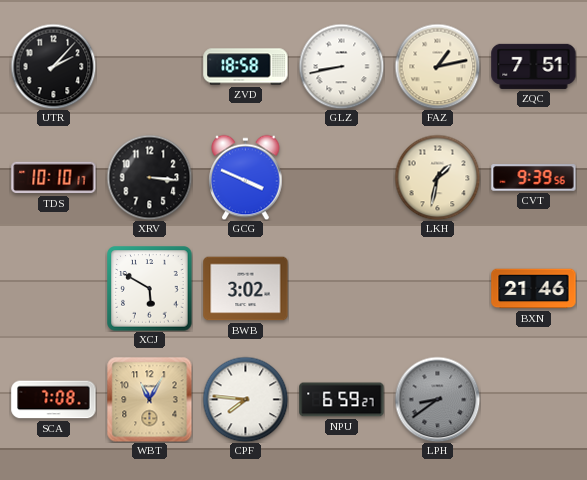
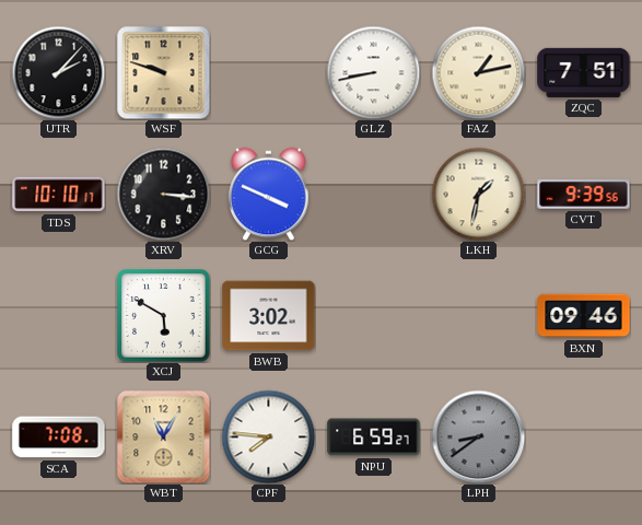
WSF: none -> 9:48 (163, 72)
ZVD: 18:58 -> none (246, 67)
BXN: 21:46 -> 09:46 (584, 316)
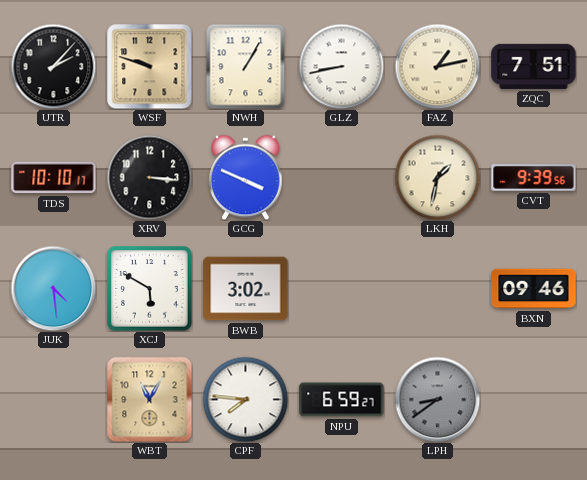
NWH: none -> 1:05 (246, 66)
JUK: none -> 4:29 (53, 288)
SCA: 7:08 -> none (59, 437)
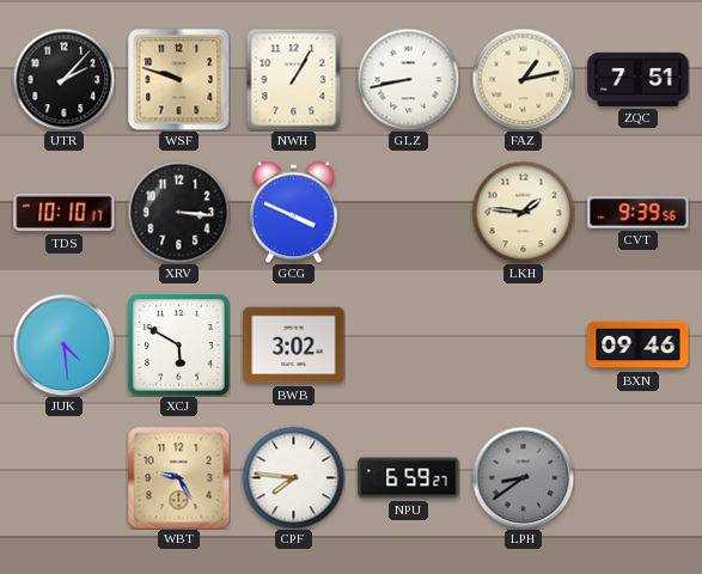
LKH: 1:32 -> 1:46 (523, 212)
WBT: 11:05 -> 9:25 (178, 477)
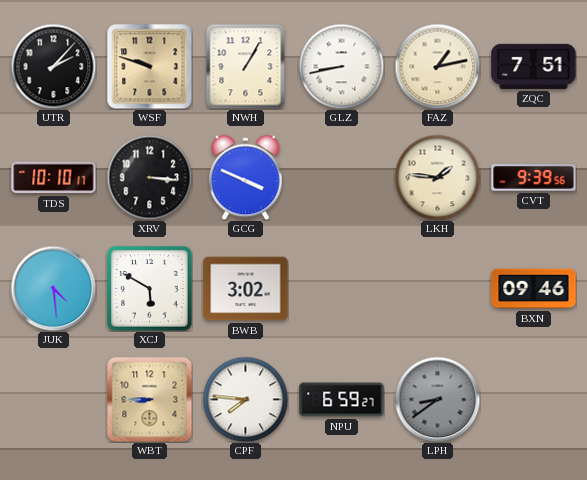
WBT: 9:25 -> 8:45 (149, 399)
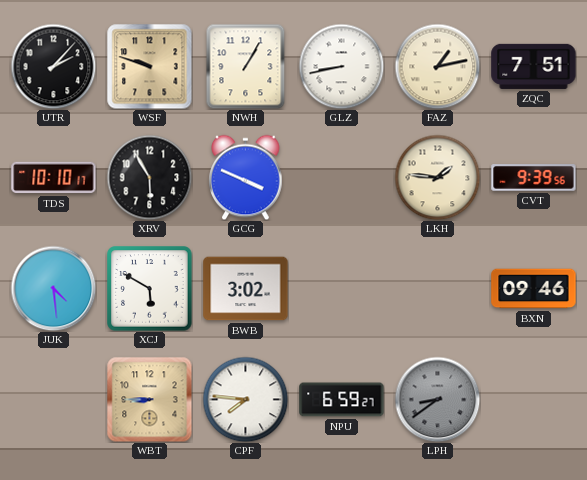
XRV: 3:16 -> 5:55 (149, 177)
